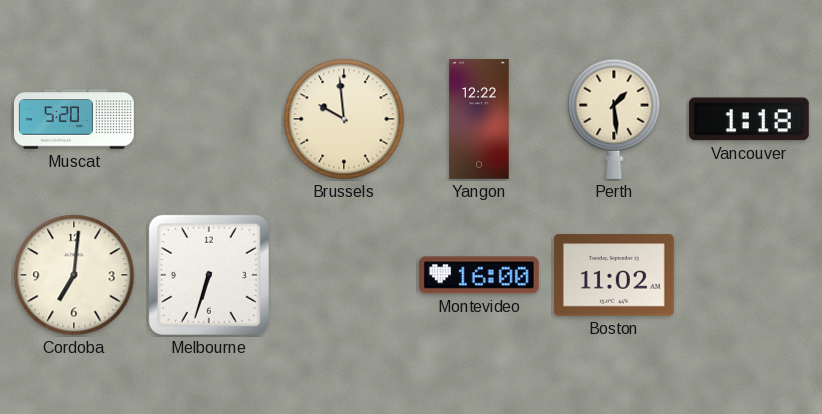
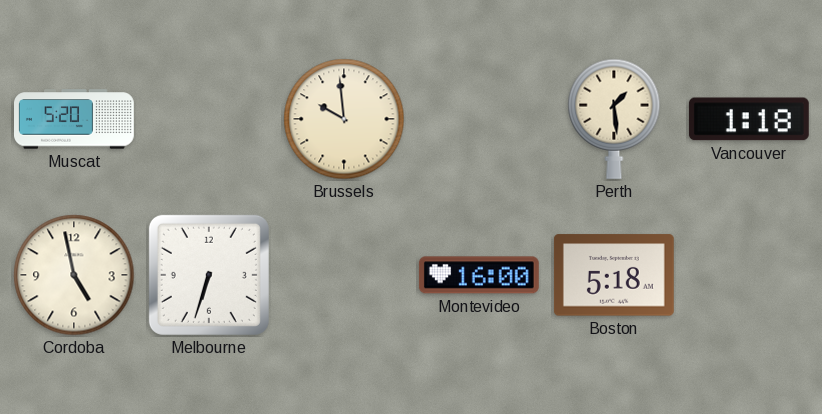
Yangon: 12:22 -> none (479, 120)
Cordoba: 7:01 -> 4:58 (74, 275)
Boston: 11:02 -> 5:18 (614, 275)
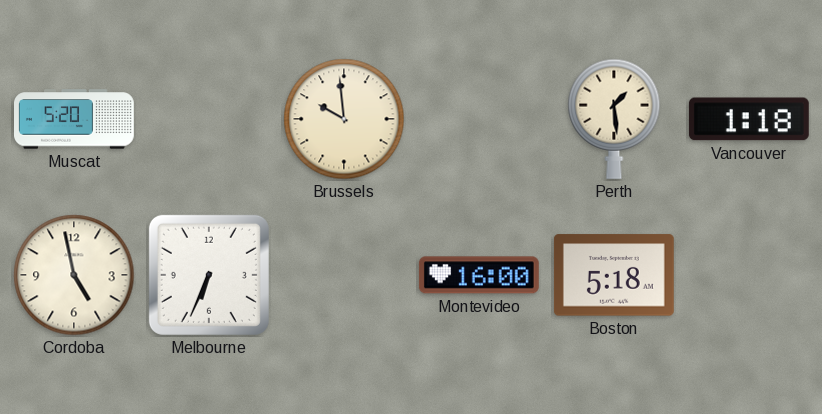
Melbourne: 6:33 -> 6:34 (209, 275)
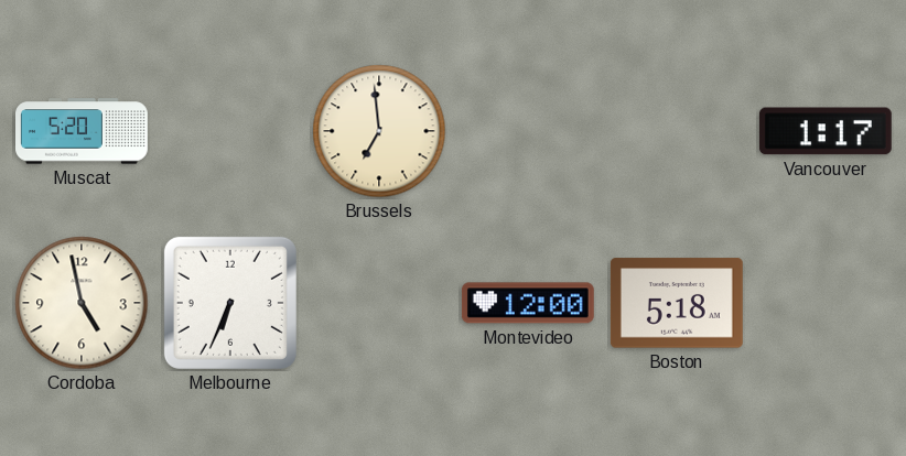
Brussels: 9:59 -> 6:59 (379, 131)
Perth: 1:29 -> none (614, 119)
Vancouver: 1:18 -> 1:17 (826, 131)
Montevideo: 16:00 -> 12:00 (528, 303)
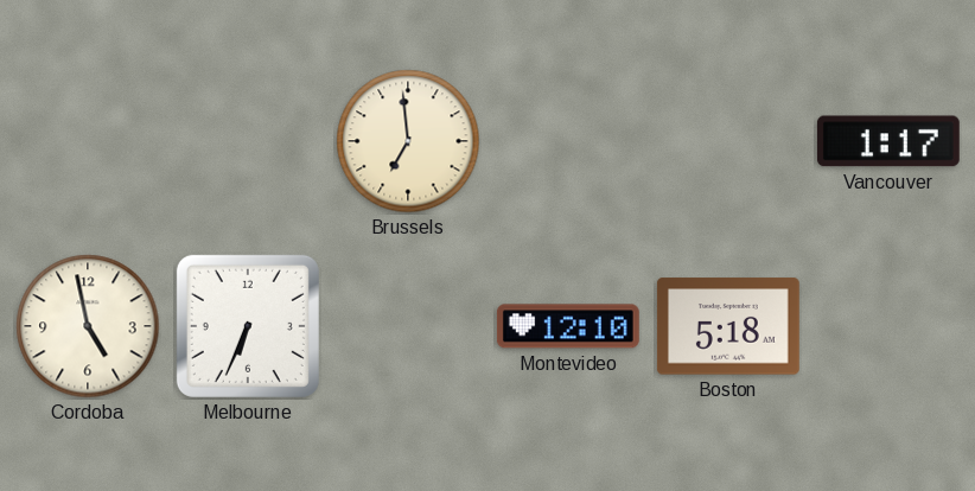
Muscat: 5:20 -> none (83, 131)
Montevideo: 12:00 -> 12:10 (568, 326)
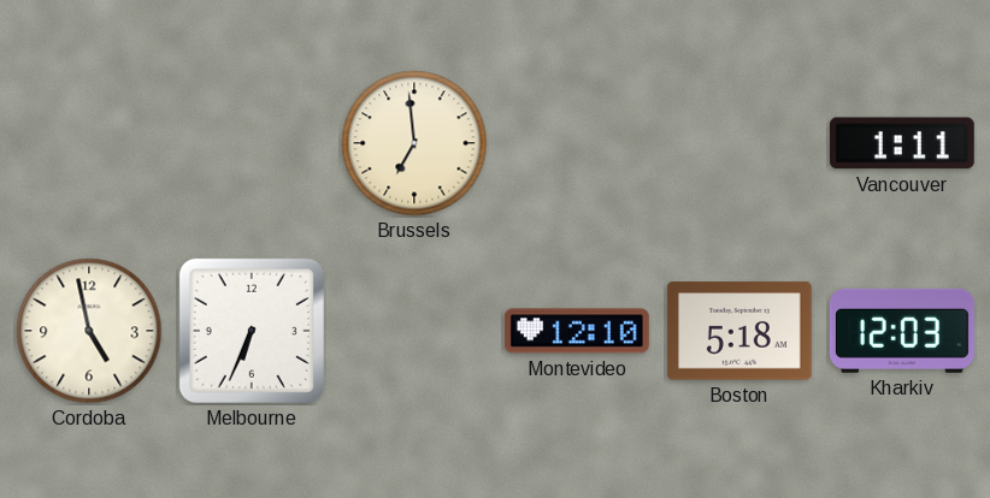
Vancouver: 1:17 -> 1:11 (902, 143)
Kharkiv: none -> 12:03 (902, 331)
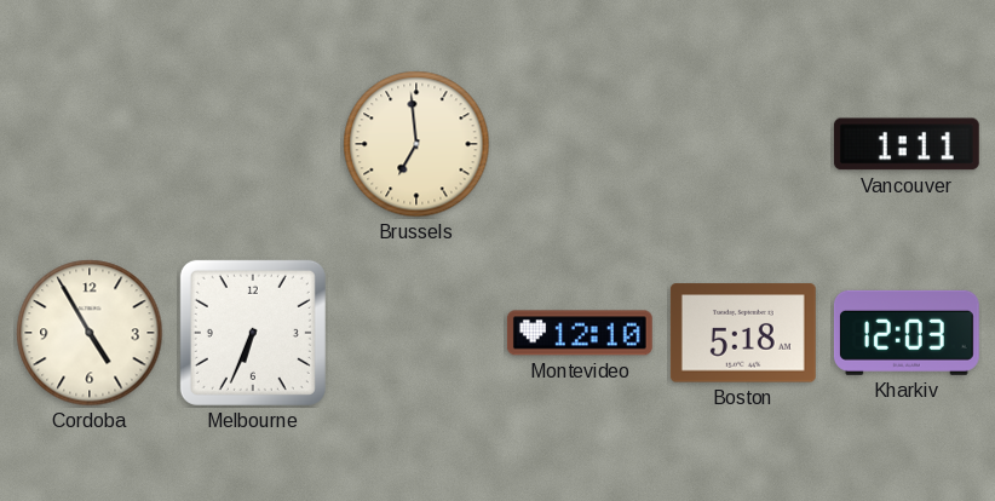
Cordoba: 4:58 -> 4:55 (90, 333)
